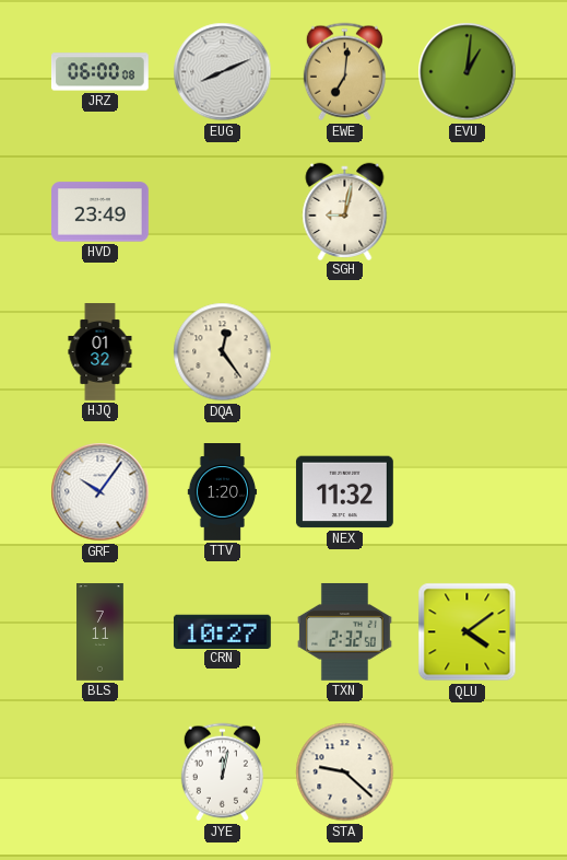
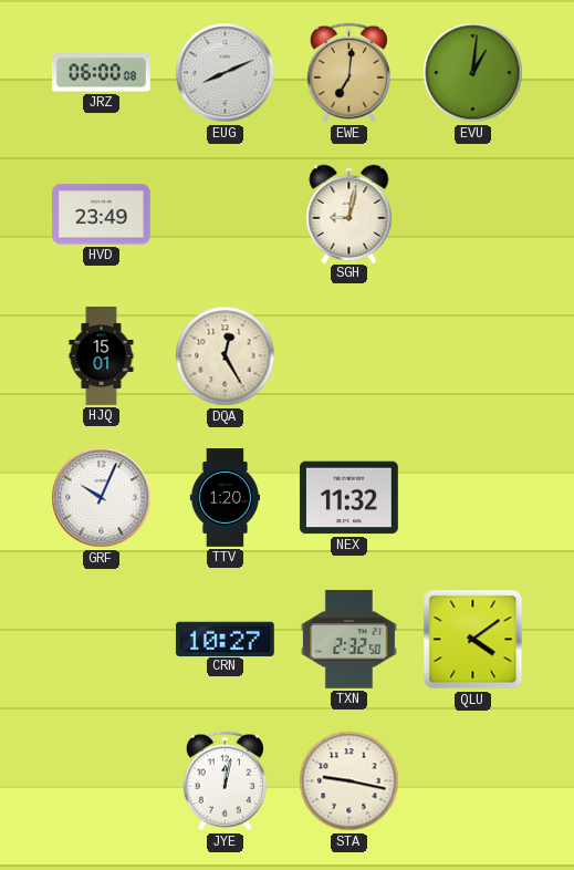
HJQ: 01:32 -> 15:01 (102, 356)
DQA: 12:24 -> 12:25 (226, 356)
GRF: 10:06 -> 10:04 (102, 498)
BLS: 7:11 -> none (101, 632)
STA: 9:22 -> 9:17 (349, 781)
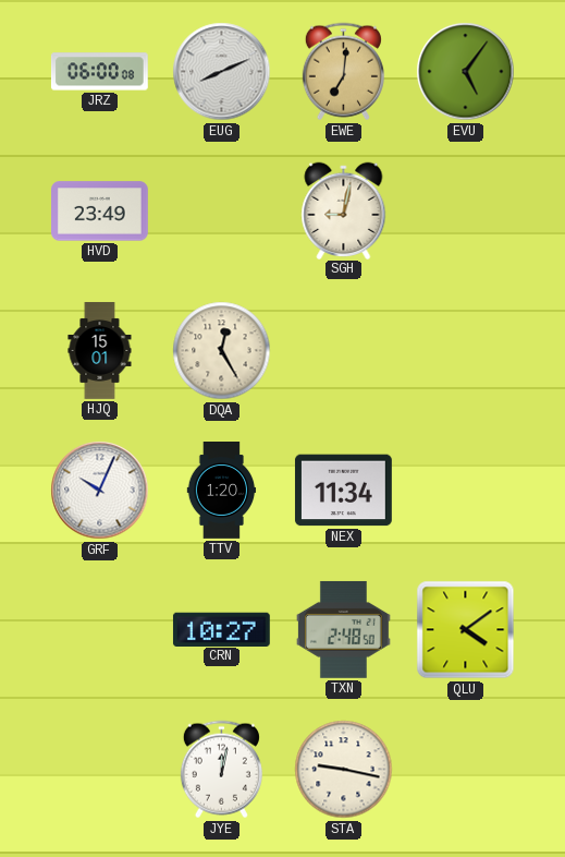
EVU: 1:01 -> 5:06 (466, 72)
NEX: 11:32 -> 11:34 (343, 491)
TXN: 2:32 -> 2:48 (343, 629)
